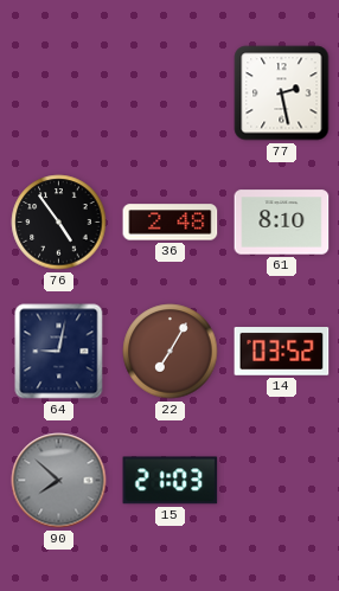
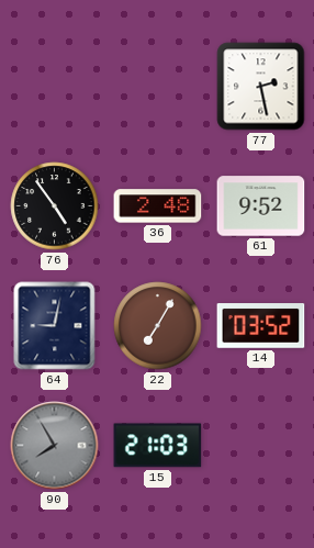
61: 8:10 -> 9:52 (261, 206)
90: 7:52 -> 7:55 (55, 446)
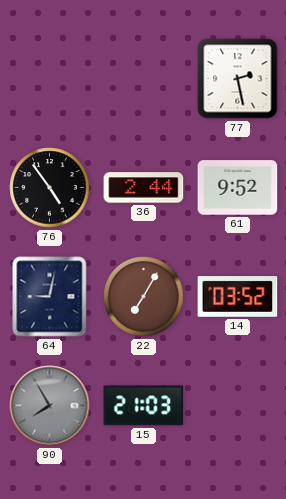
36: 2:48 -> 2:44 (144, 188)
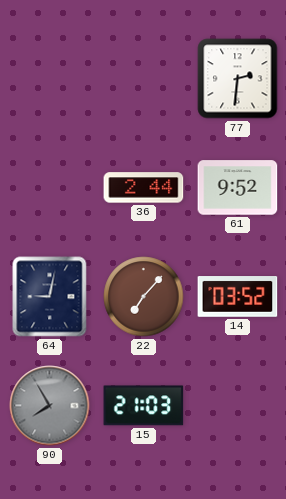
77: 2:28 -> 2:31 (238, 79)
76: 4:54 -> none (50, 188)
22: 7:05 -> 7:07 (144, 297)
